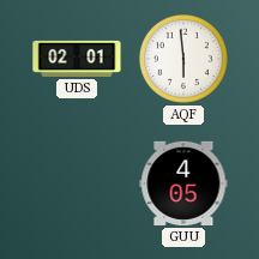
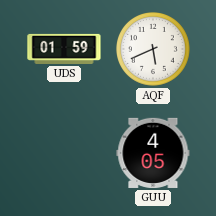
UDS: 02:01 -> 01:59 (64, 49)
AQF: 5:59 -> 5:41 (154, 50)
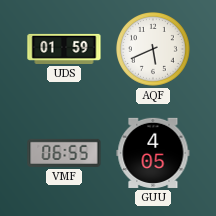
VMF: none -> 06:55 (64, 153)
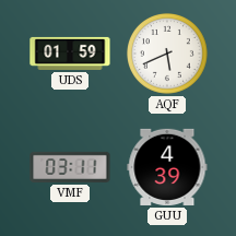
VMF: 06:55 -> 03:11 (70, 167)
GUU: 4:05 -> 4:39 (167, 167)
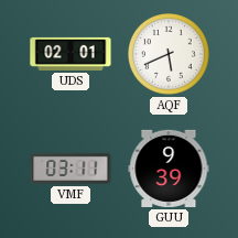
UDS: 01:59 -> 02:01 (71, 54)
GUU: 4:39 -> 9:39 (169, 169)
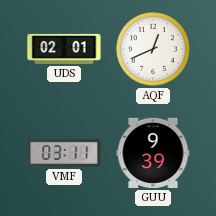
AQF: 5:41 -> 12:41 (154, 50)
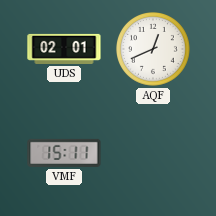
VMF: 03:11 -> 15:11 (64, 153)
GUU: 9:39 -> none (153, 153)
